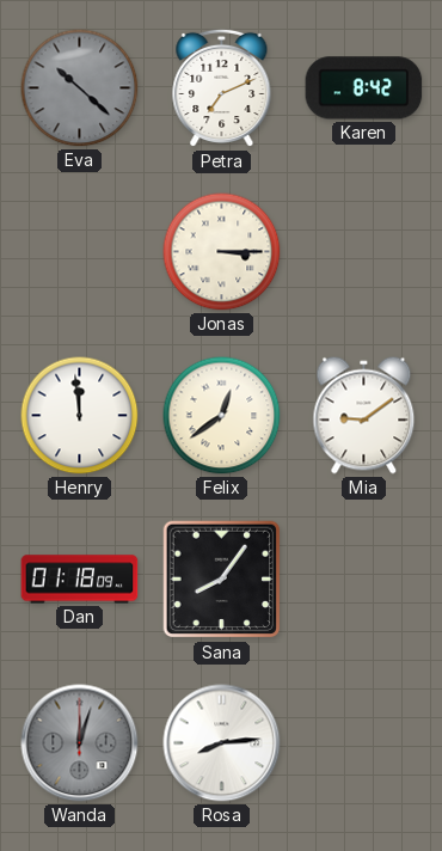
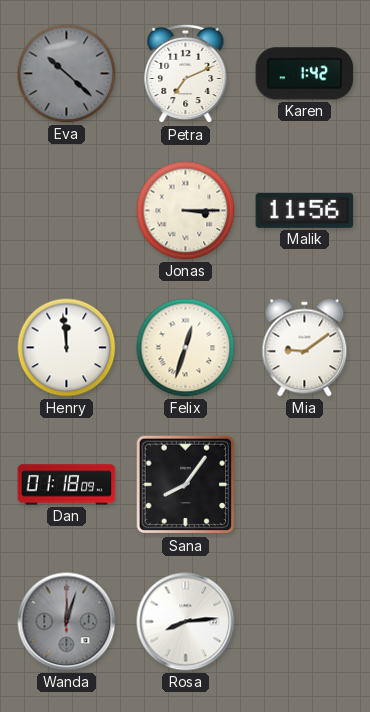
Karen: 8:42 -> 1:42 (305, 74)
Malik: none -> 11:56 (305, 210)
Felix: 12:39 -> 12:33 (186, 348)
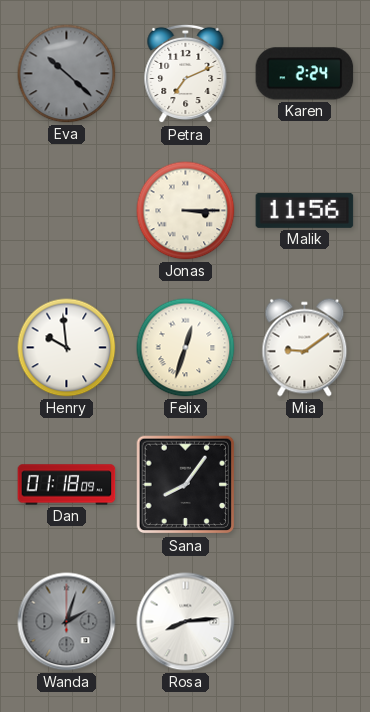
Karen: 1:42 -> 2:24 (305, 74)
Henry: 11:59 -> 9:59 (67, 348)
Wanda: 12:03 -> 2:03 (67, 622)
